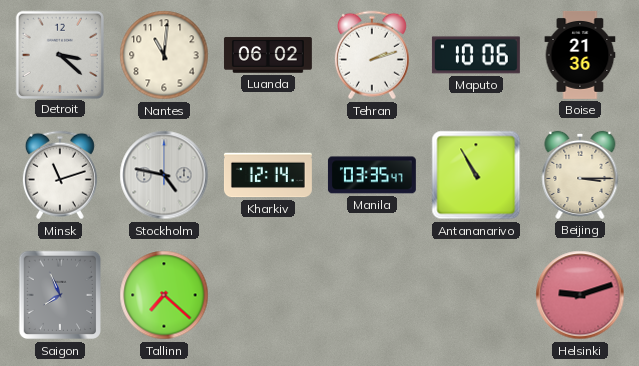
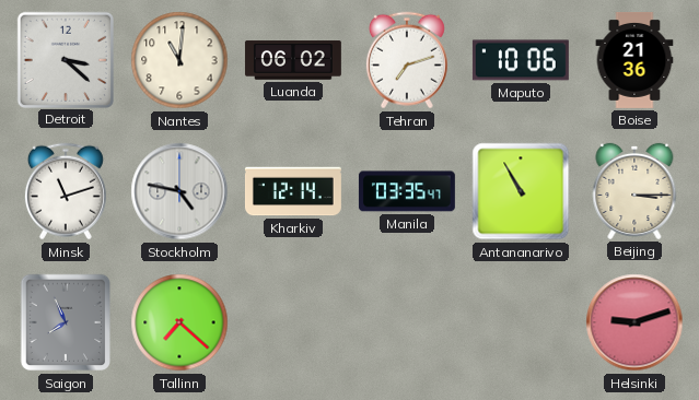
Tehran: 2:12 -> 7:12 (407, 60)
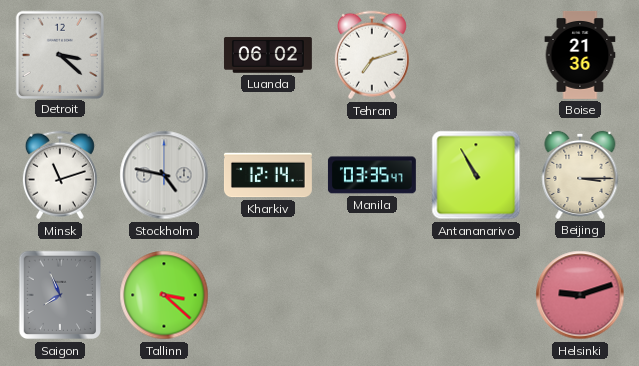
Nantes: 11:01 -> none (179, 60)
Maputo: 10:06 -> none (521, 60)
Tallinn: 7:22 -> 3:22 (164, 295)
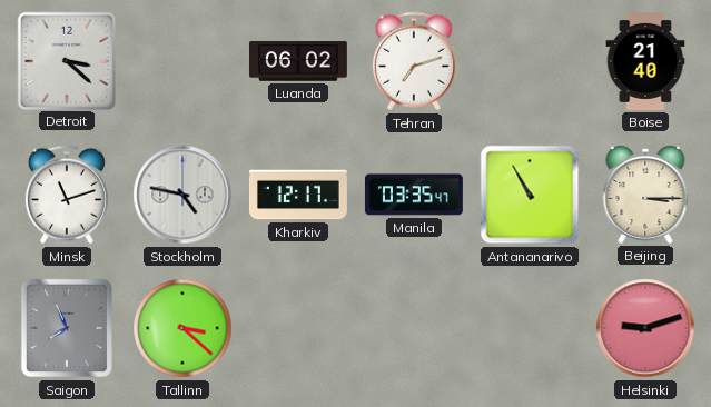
Boise: 21:36 -> 21:40 (645, 61)
Kharkiv: 12:14 -> 12:17 (298, 195)
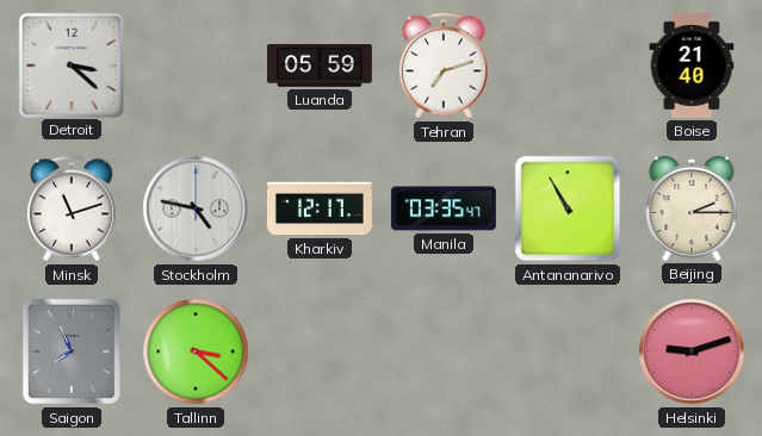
Luanda: 06:02 -> 05:59 (320, 66)
Beijing: 3:15 -> 2:15 (692, 208)
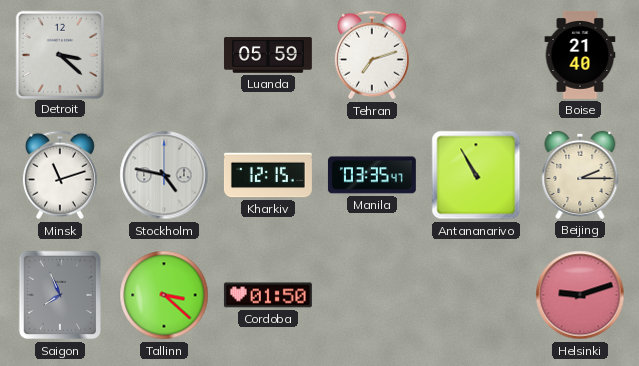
Kharkiv: 12:17 -> 12:15 (268, 175)
Cordoba: none -> 01:50 (268, 295)
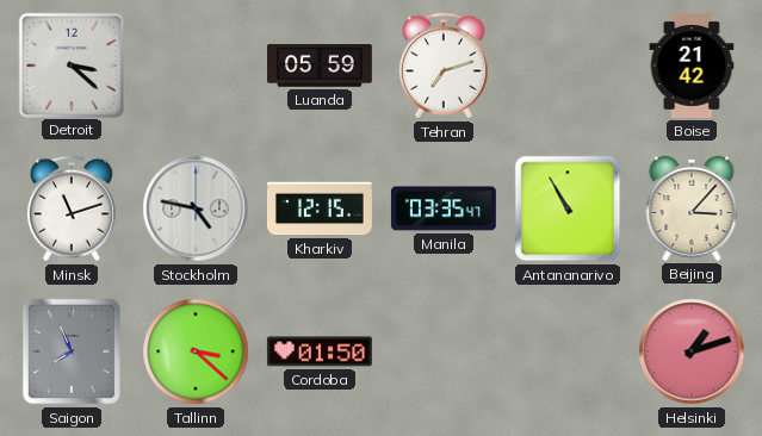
Boise: 21:40 -> 21:42 (692, 66)
Beijing: 2:15 -> 3:07 (692, 208)
Helsinki: 9:12 -> 1:12 (692, 351)
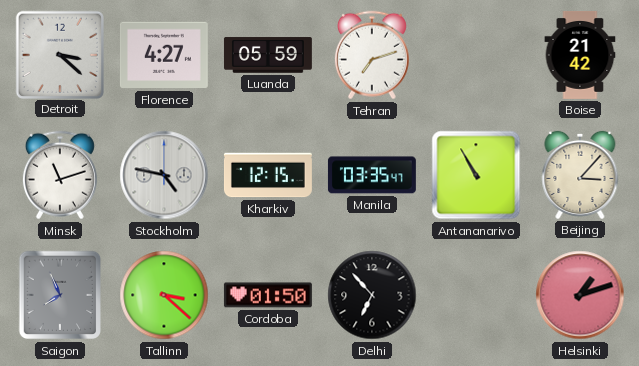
Florence: none -> 4:27 (164, 55)
Delhi: none -> 6:53 (372, 295)
